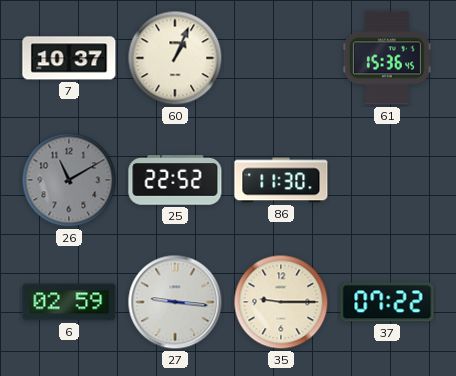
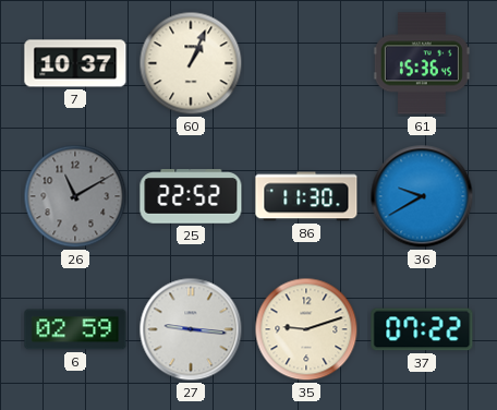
36: none -> 9:40 (422, 196)
35: 9:15 -> 9:12 (306, 329)
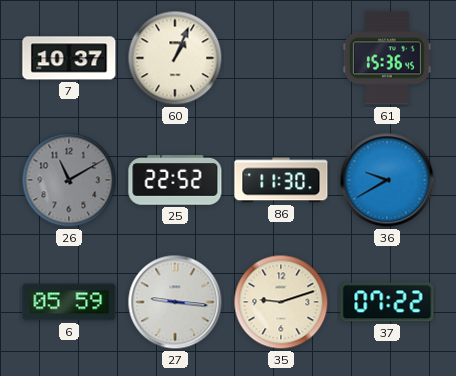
6: 02:59 -> 05:59 (69, 302)
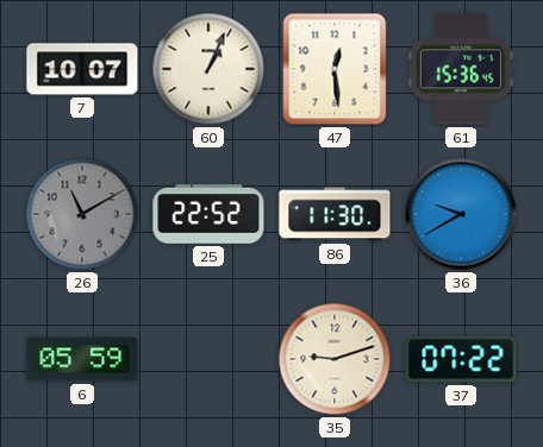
7: 10:37 -> 10:07 (82, 69)
47: none -> 12:29 (335, 69)
27: 9:16 -> none (175, 302)
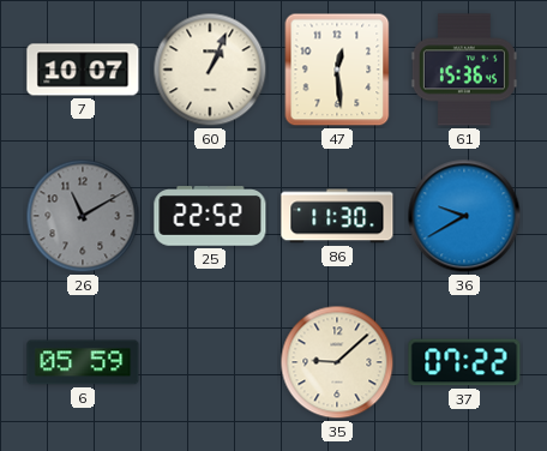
35: 9:12 -> 9:08 (337, 362)
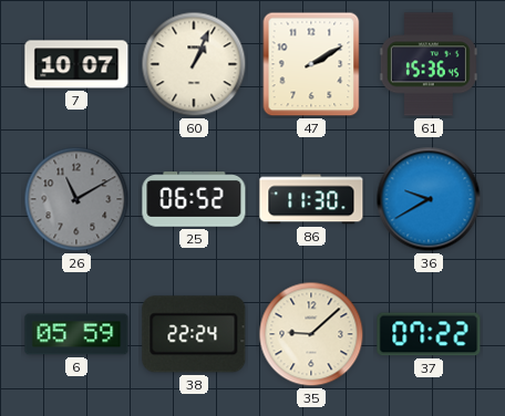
47: 12:29 -> 2:10 (311, 64)
25: 22:52 -> 06:52 (194, 199)
38: none -> 22:24 (194, 334)
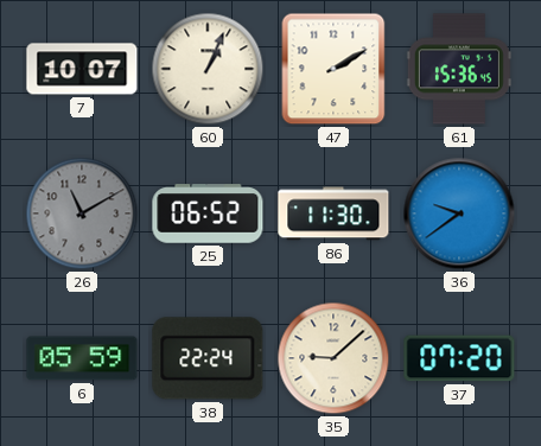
36: 9:40 -> 9:39 (459, 214)
37: 07:22 -> 07:20 (459, 358)
